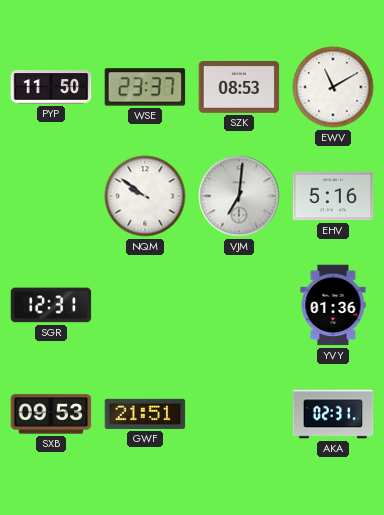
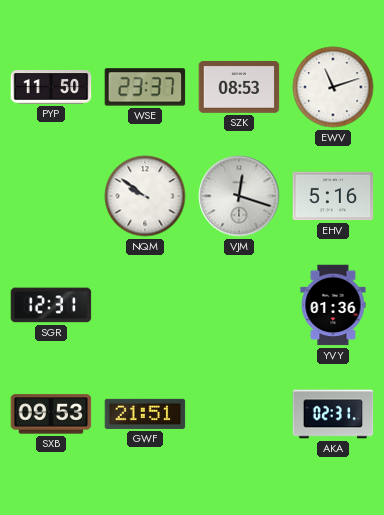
EWV: 11:10 -> 11:12 (333, 87)
VJM: 7:01 -> 12:18 (239, 196)
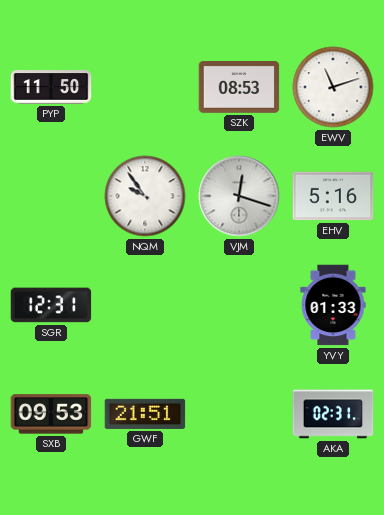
WSE: 23:37 -> none (145, 87)
NQM: 9:51 -> 9:54 (145, 196)
YVY: 01:36 -> 01:33 (333, 305)
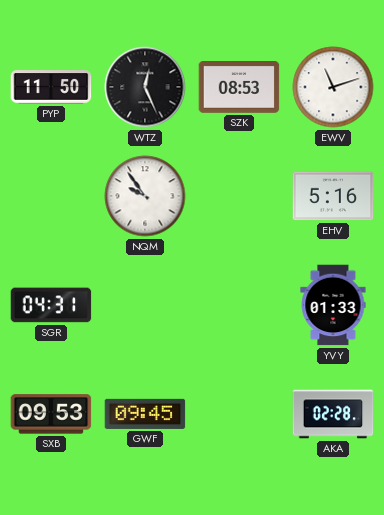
WTZ: none -> 12:26 (145, 87)
VJM: 12:18 -> none (239, 196)
SGR: 12:31 -> 04:31 (51, 305)
GWF: 21:51 -> 09:45 (145, 414)
AKA: 02:31 -> 02:28 (333, 414)
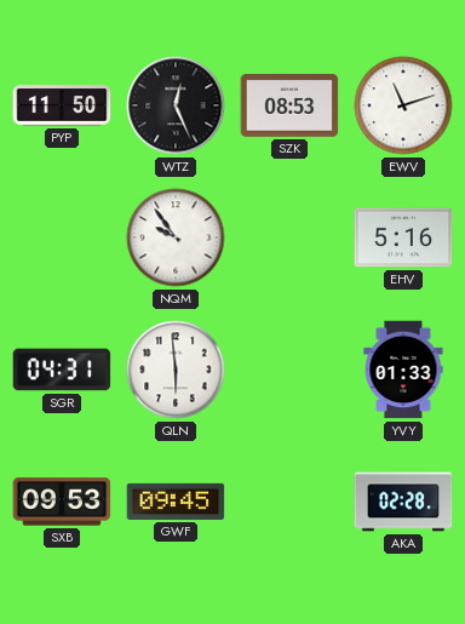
QLN: none -> 5:59 (176, 370)
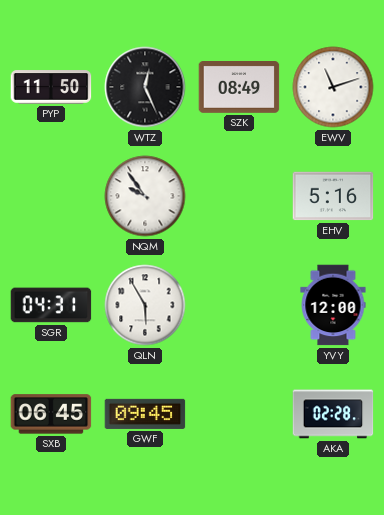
SZK: 08:53 -> 08:49 (239, 88)
QLN: 5:59 -> 5:55 (145, 305)
YVY: 01:33 -> 12:00 (333, 305)
SXB: 09:53 -> 06:45 (51, 414)
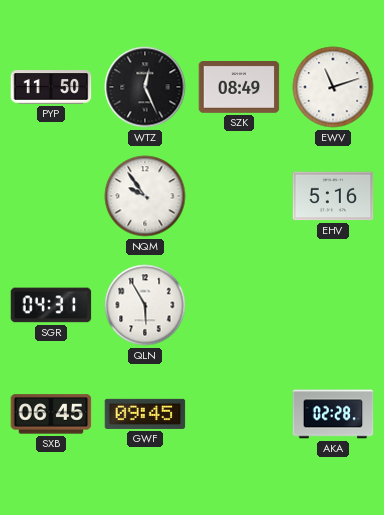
YVY: 12:00 -> none (333, 305)
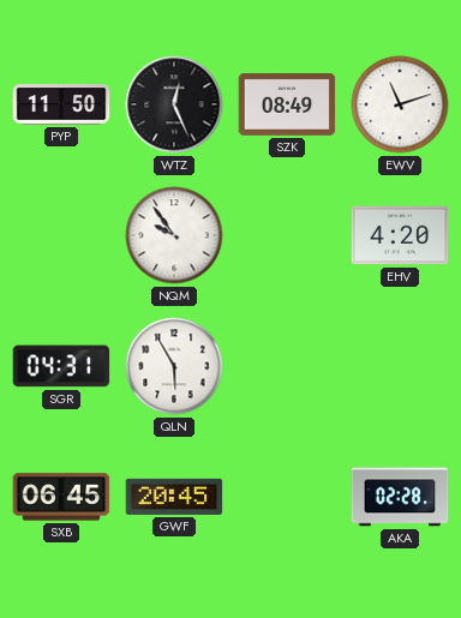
EHV: 5:16 -> 4:20 (400, 235)
GWF: 09:45 -> 20:45 (174, 497)
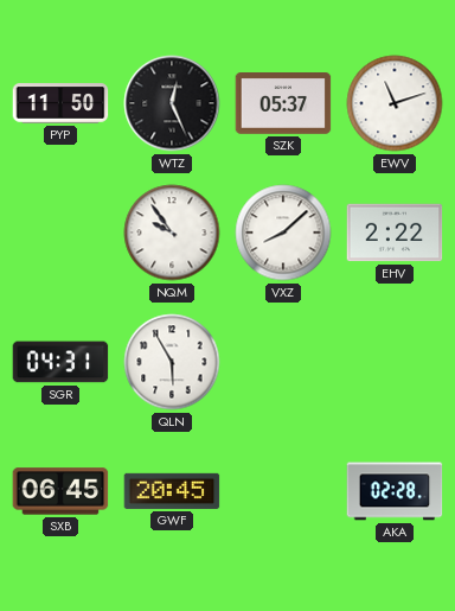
SZK: 08:49 -> 05:37 (283, 104)
VXZ: none -> 8:08 (283, 233)
EHV: 4:20 -> 2:22 (395, 233)
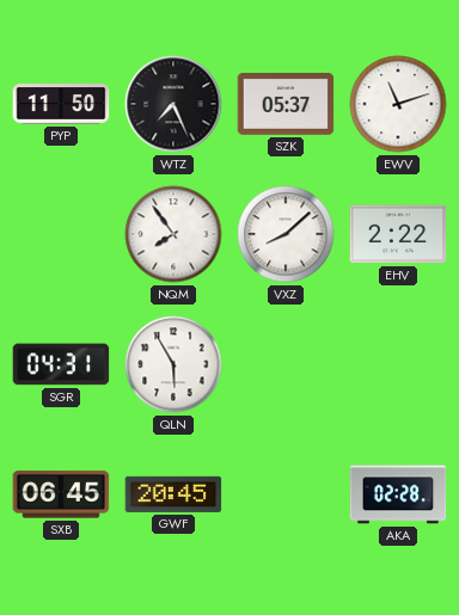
WTZ: 12:26 -> 7:26 (173, 104)
NQM: 9:54 -> 7:54 (173, 234)
